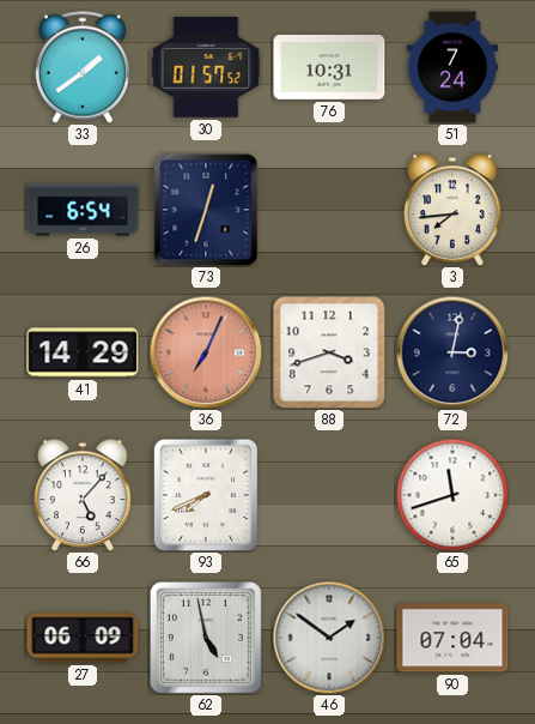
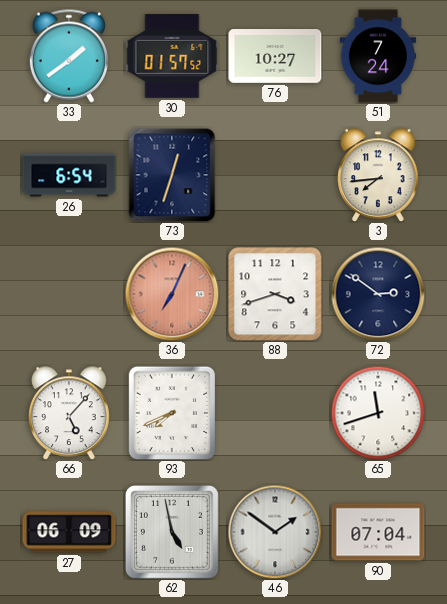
76: 10:31 -> 10:27 (275, 57)
41: 14:29 -> none (83, 352)
72: 3:02 -> 2:51 (378, 294)
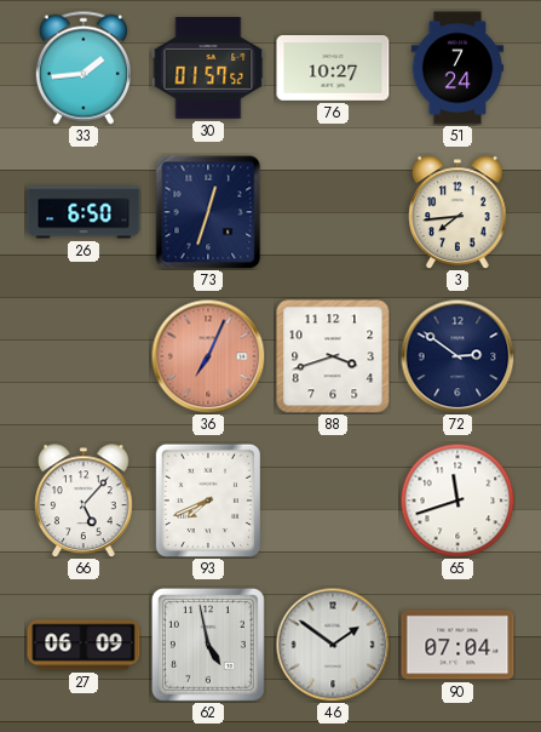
33: 1:39 -> 1:44 (84, 68)
26: 6:54 -> 6:50 (84, 212)
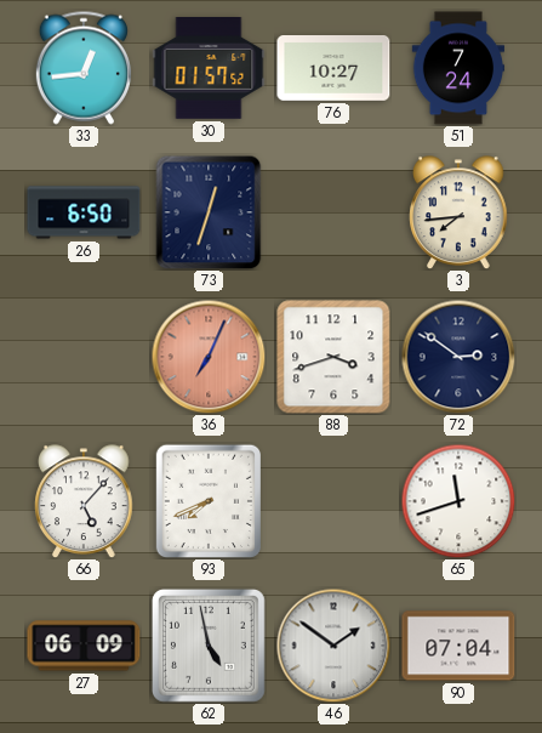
33: 1:44 -> 12:44 (84, 68)
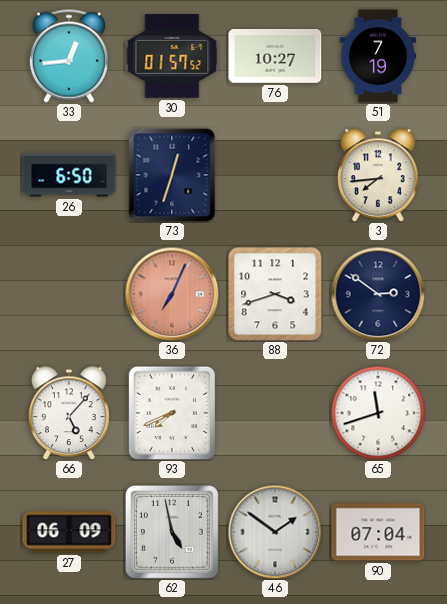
51: 7:24 -> 7:19 (378, 56)
